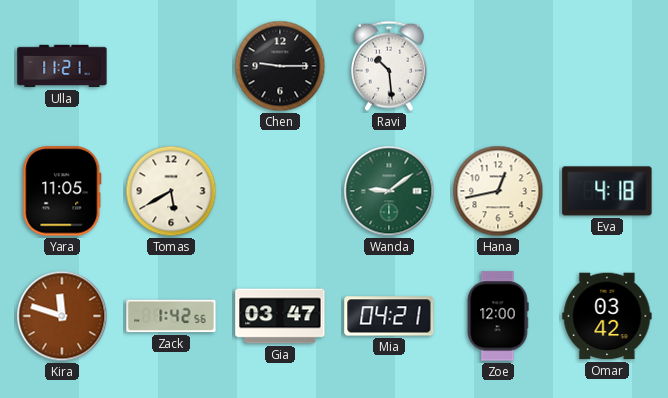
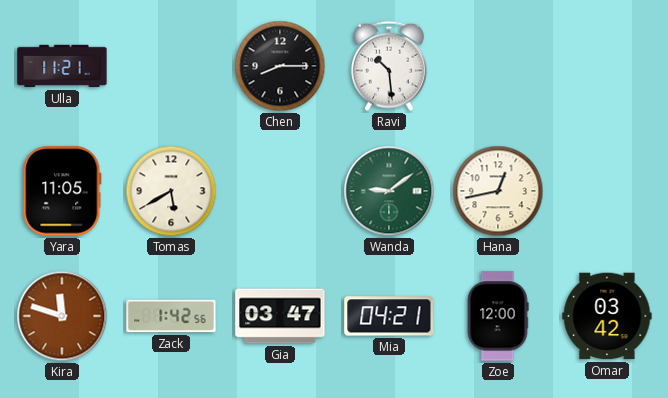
Chen: 9:15 -> 8:15 (280, 66)
Eva: 4:18 -> none (607, 191)
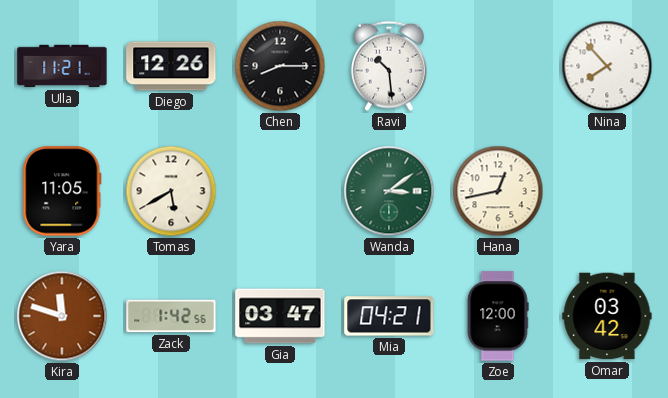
Diego: none -> 12:26 (171, 66)
Nina: none -> 7:53 (607, 66)
Wanda: 9:09 -> 3:09 (389, 191)
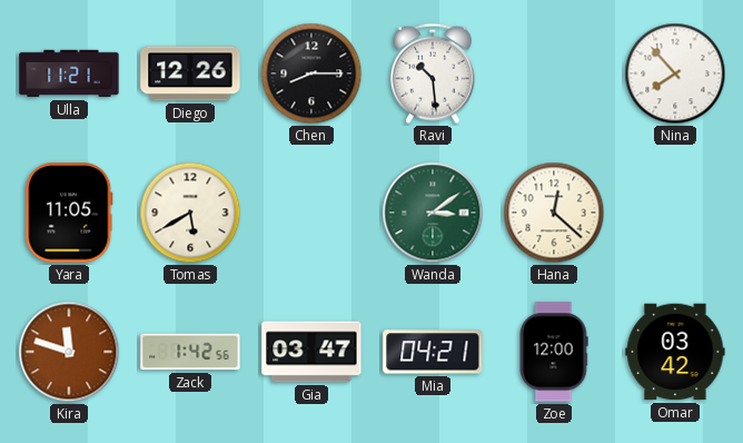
Hana: 12:43 -> 12:22 (554, 213)
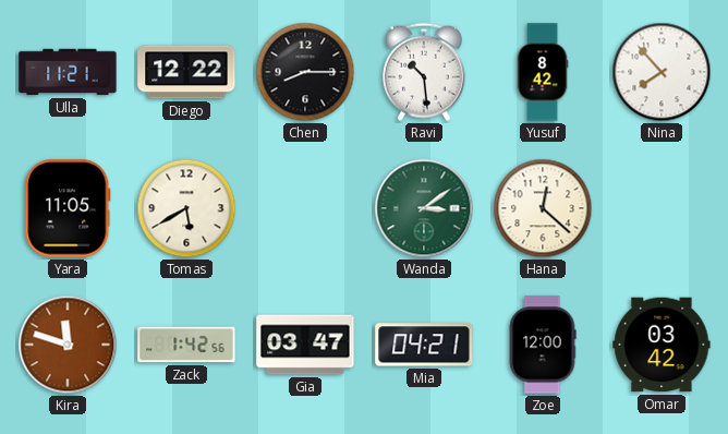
Diego: 12:26 -> 12:22 (186, 72)
Yusuf: none -> 8:42 (543, 72)
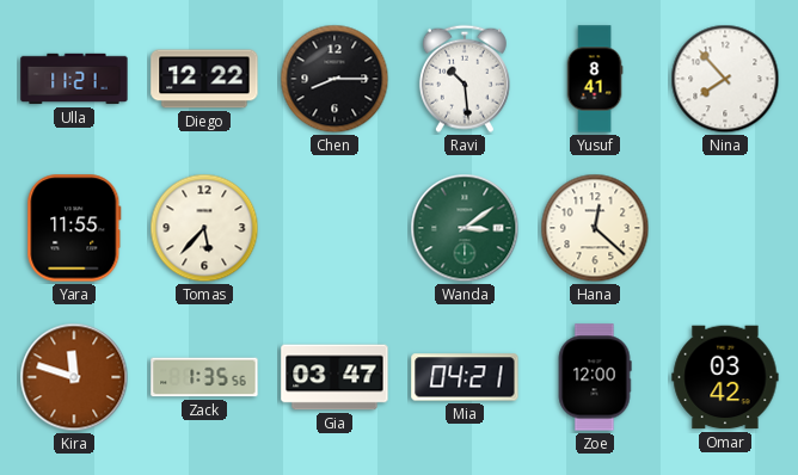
Yusuf: 8:42 -> 8:41 (595, 79)
Yara: 11:05 -> 11:55 (74, 228)
Tomas: 5:40 -> 5:37 (204, 228)
Zack: 1:42 -> 1:35 (204, 377)
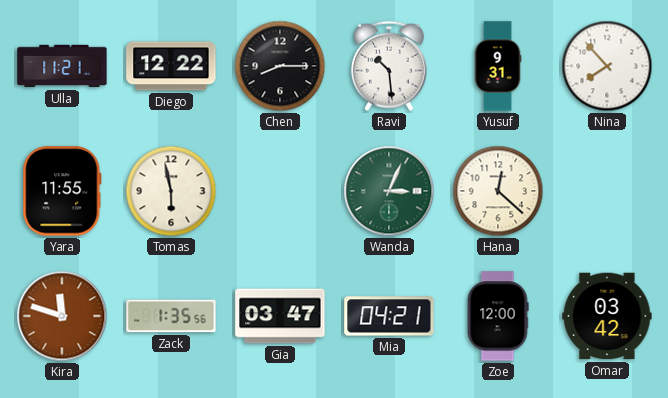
Yusuf: 8:41 -> 9:31 (498, 66)
Tomas: 5:37 -> 5:58 (171, 191)
Wanda: 3:09 -> 3:04 (389, 191)
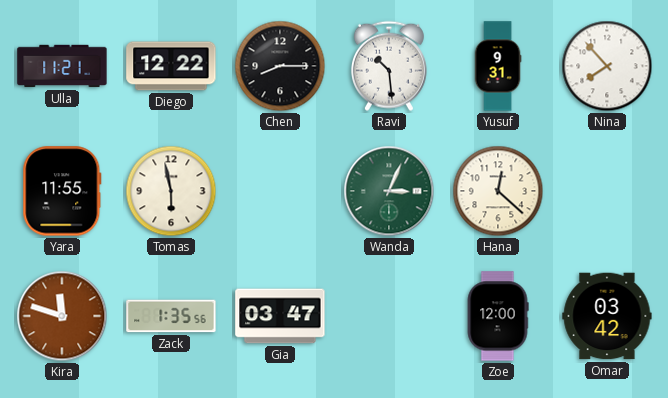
Mia: 04:21 -> none (389, 316)
